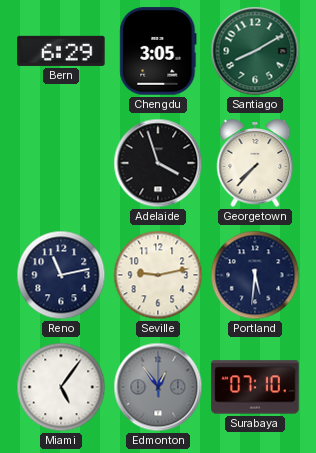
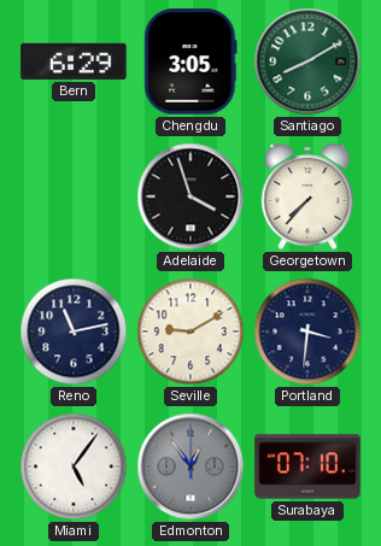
Seville: 9:13 -> 9:10 (190, 331)
Portland: 5:31 -> 3:31 (307, 331)
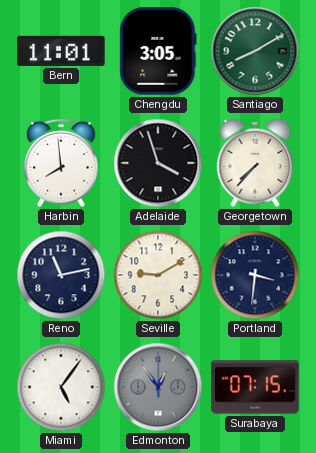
Bern: 6:29 -> 11:01 (61, 51)
Harbin: none -> 7:59 (61, 163)
Surabaya: 07:10 -> 07:15 (255, 387)
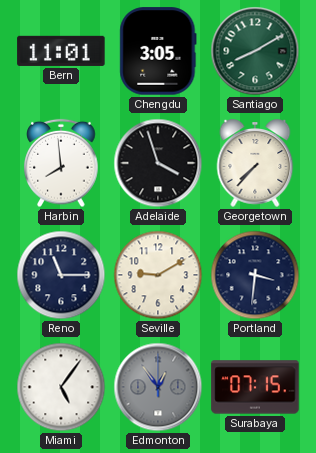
Reno: 11:13 -> 11:15 (61, 275)
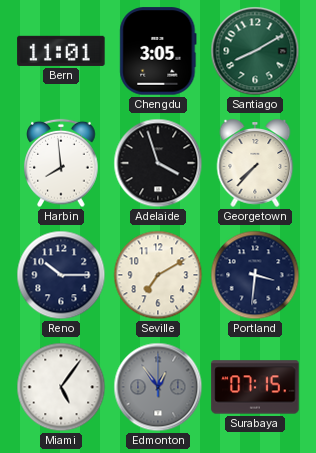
Reno: 11:15 -> 10:15 (61, 275)
Seville: 9:10 -> 7:10 (158, 275)
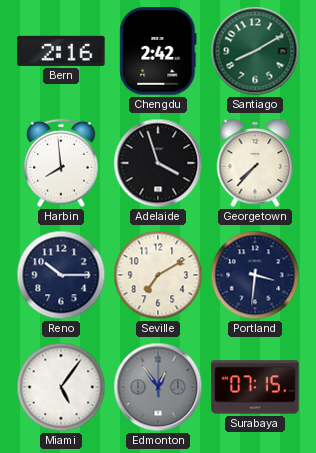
Bern: 11:01 -> 2:16 (61, 51)
Chengdu: 3:05 -> 2:42 (158, 51)
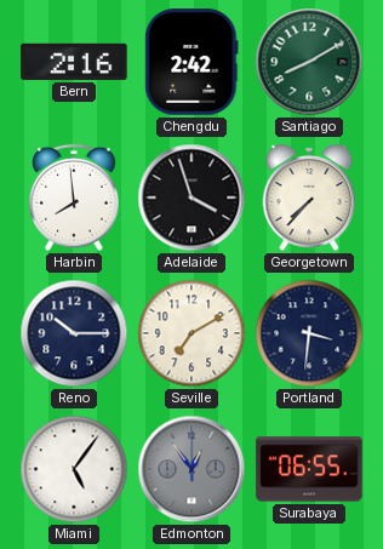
Surabaya: 07:15 -> 06:55 (309, 469)
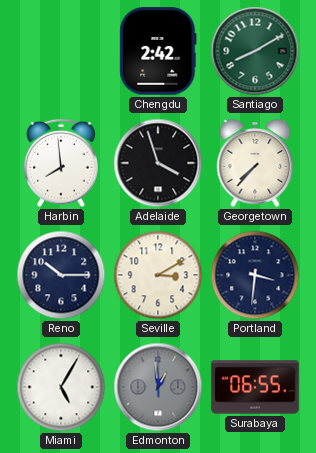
Bern: 2:16 -> none (74, 62)
Seville: 7:10 -> 3:10 (158, 275)
Miami: 5:06 -> 5:05 (61, 387)
Edmonton: 12:54 -> 12:59 (158, 387)
